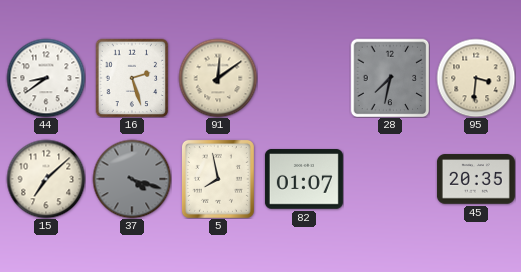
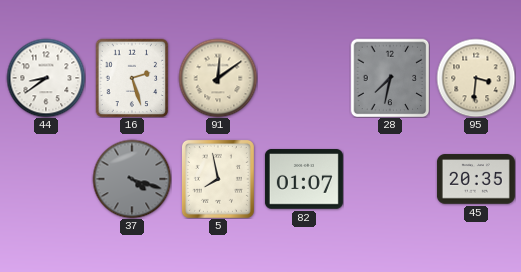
15: 7:08 -> none (46, 179)
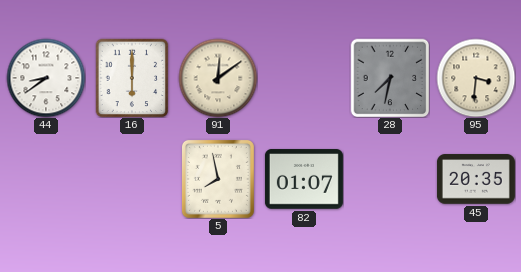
16: 2:27 -> 6:00 (132, 78)
37: 4:18 -> none (132, 179)
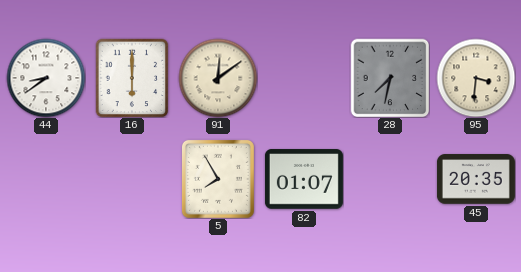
5: 7:58 -> 7:55 (218, 179)
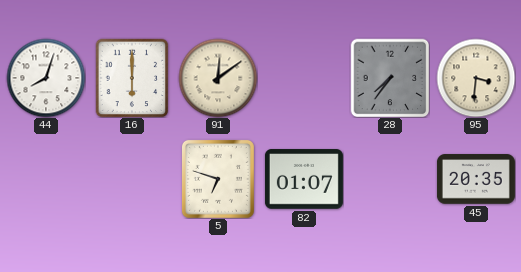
44: 8:39 -> 8:03 (46, 78)
28: 7:32 -> 7:36 (390, 78)
5: 7:55 -> 6:48 (218, 179)
